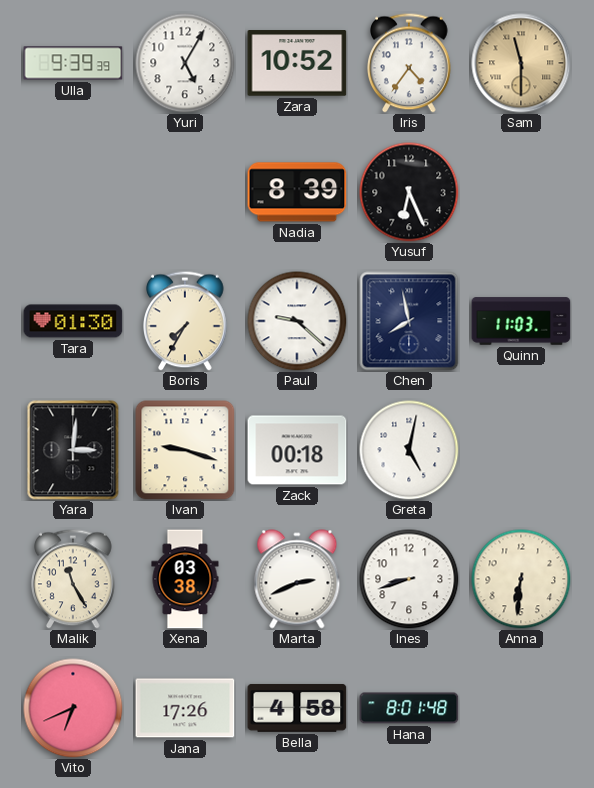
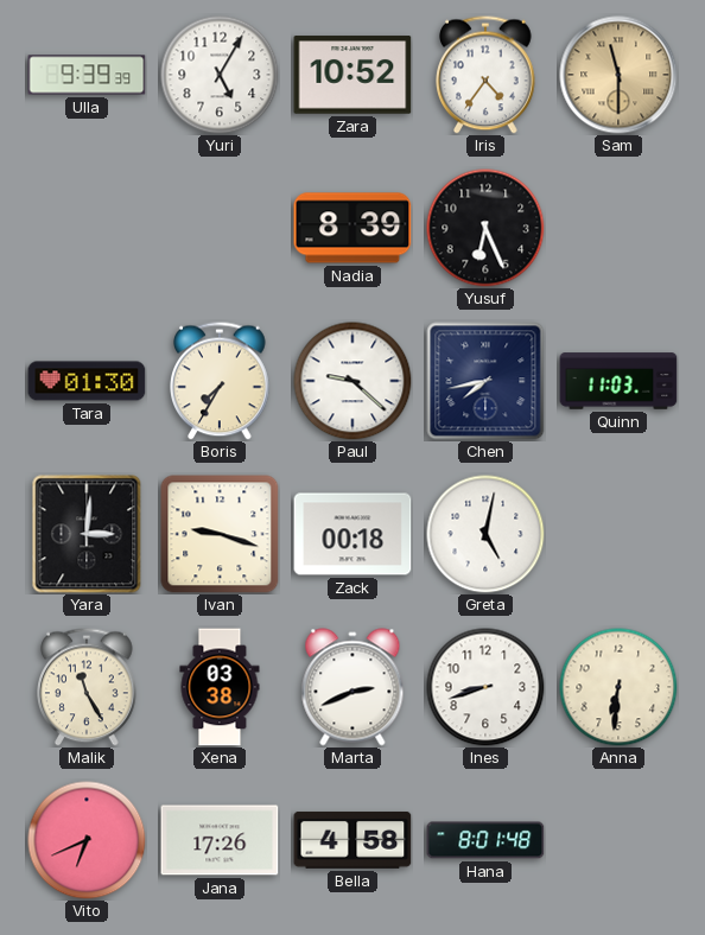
Chen: 7:58 -> 7:43 (485, 381)
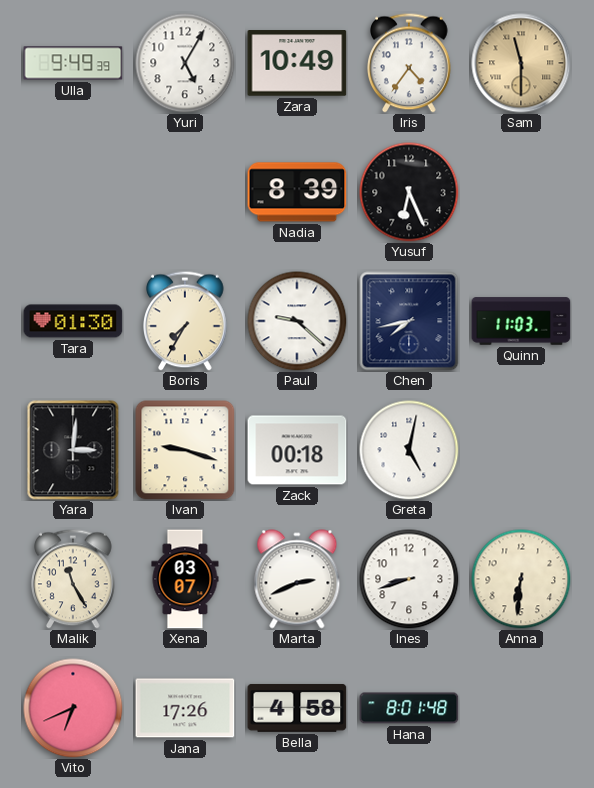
Ulla: 9:39 -> 9:49 (73, 63)
Zara: 10:52 -> 10:49 (297, 63)
Xena: 03:38 -> 03:07 (185, 579)
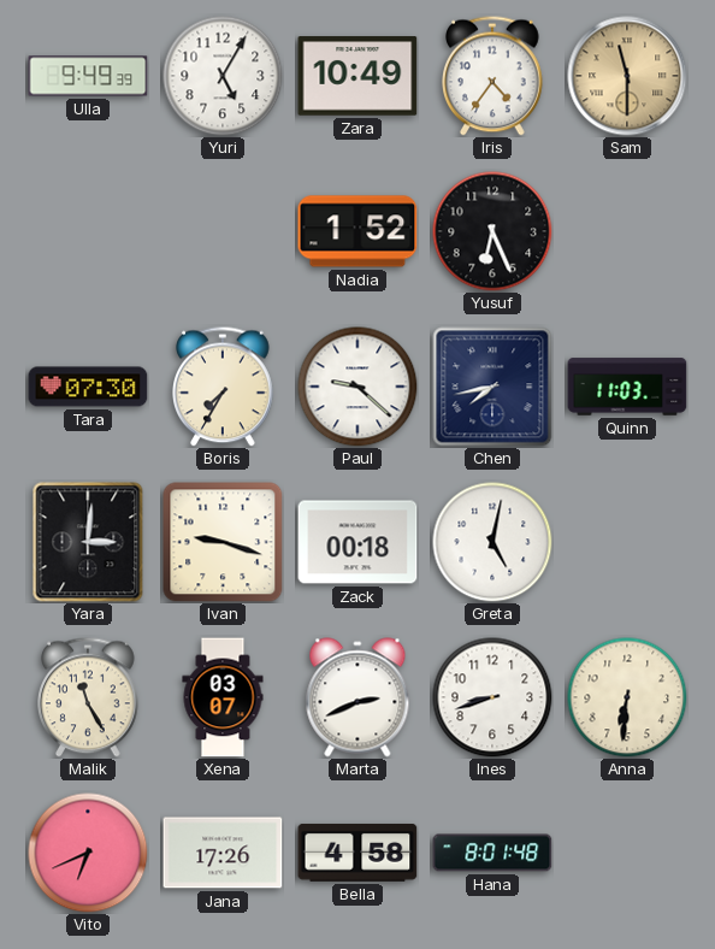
Nadia: 8:39 -> 1:52 (357, 231)
Tara: 01:30 -> 07:30 (88, 387)
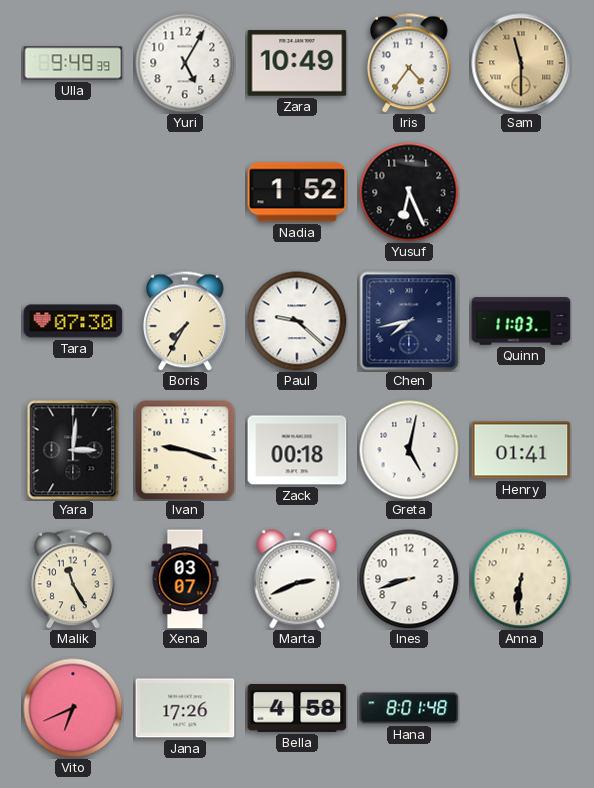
Henry: none -> 01:41 (521, 450)
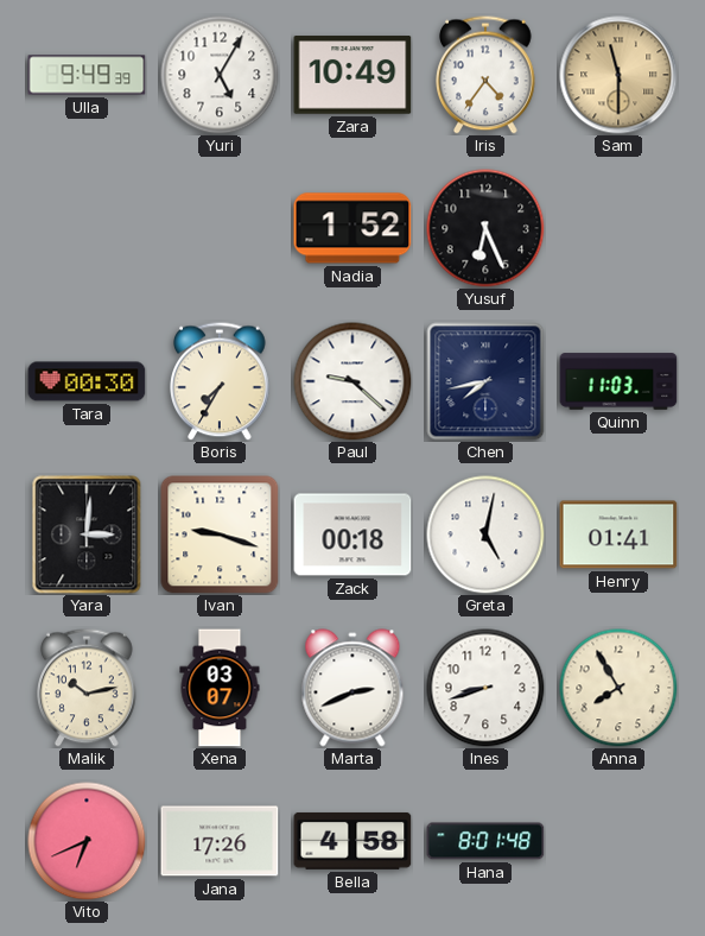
Tara: 07:30 -> 00:30 (87, 381)
Malik: 11:25 -> 10:13 (88, 688)
Anna: 6:31 -> 7:55 (618, 688)
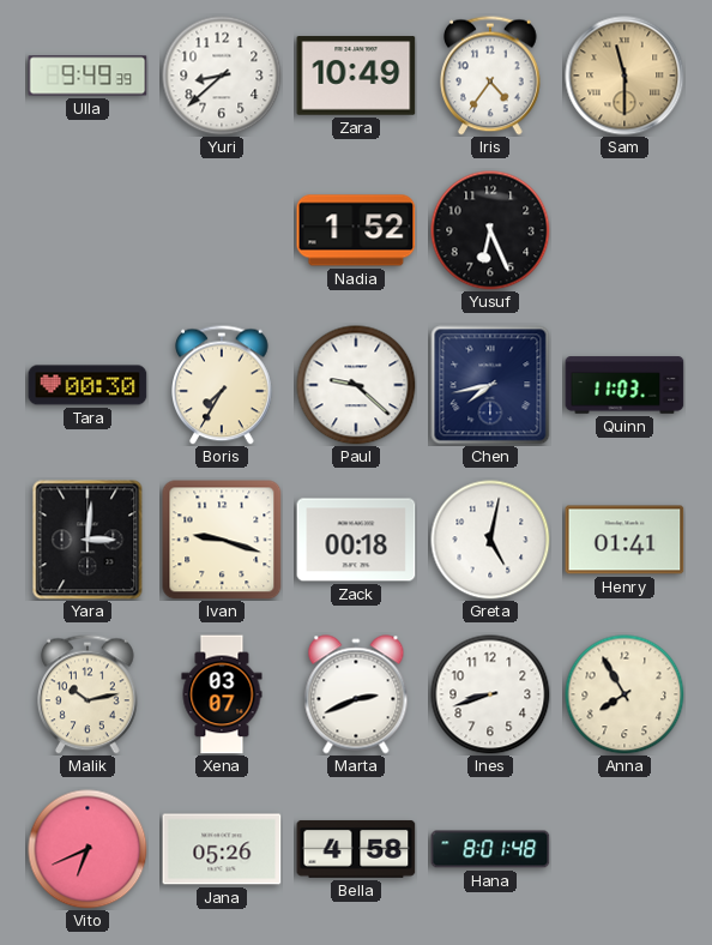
Yuri: 5:05 -> 8:38 (222, 76)
Jana: 17:26 -> 05:26 (222, 849)
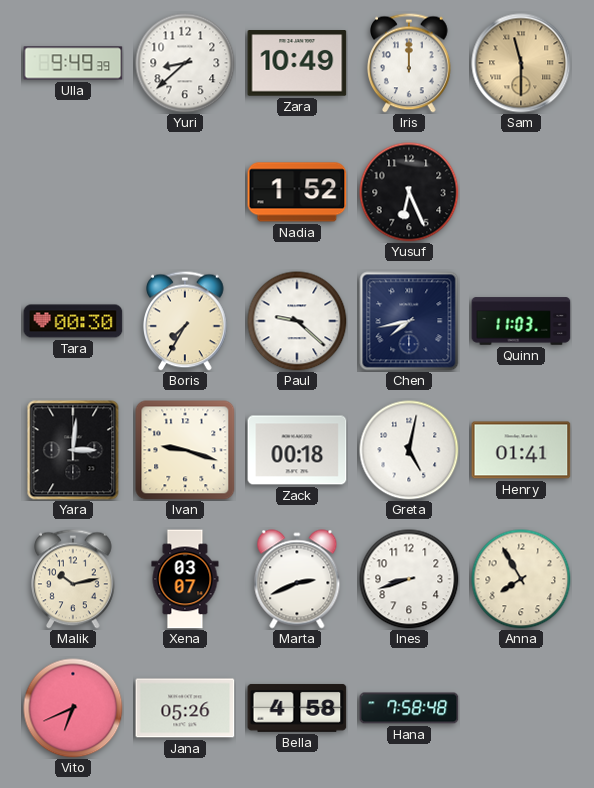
Iris: 4:36 -> 12:00 (410, 63)
Hana: 8:01 -> 7:58 (409, 708)
